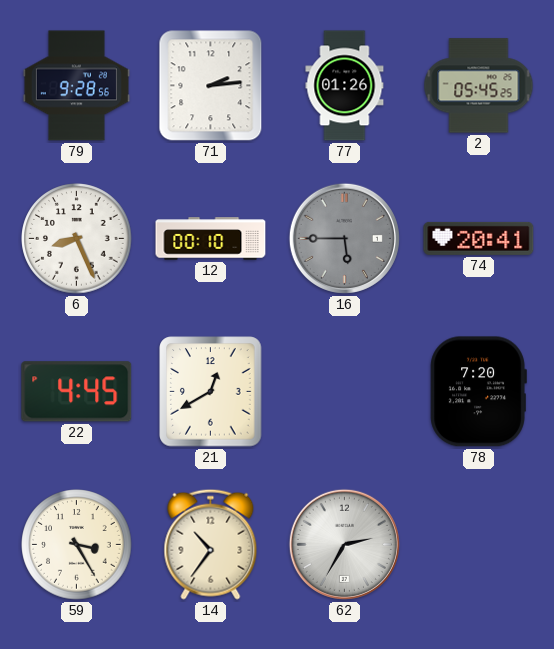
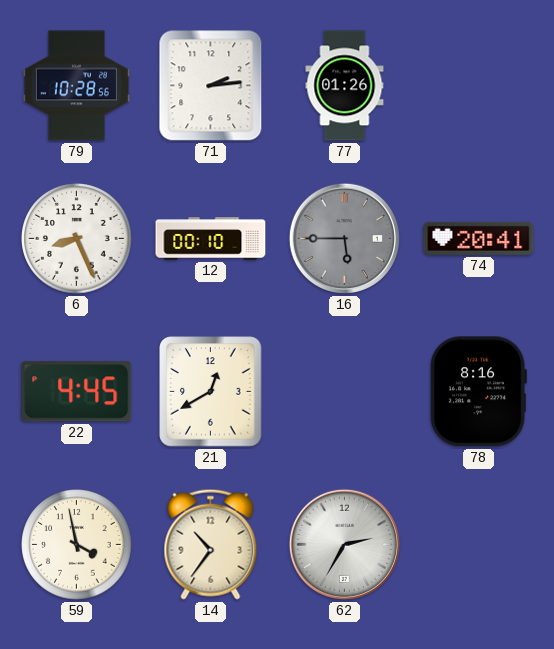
79: 9:28 -> 10:28 (76, 86)
2: 05:45 -> none (479, 86)
78: 7:20 -> 8:16 (478, 392)
59: 3:25 -> 3:58 (77, 545)
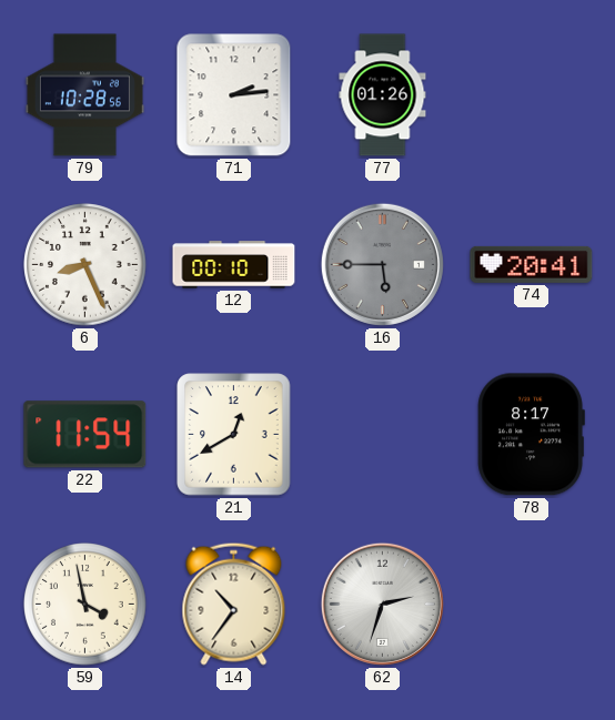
22: 4:45 -> 11:54 (85, 435)
78: 8:16 -> 8:17 (531, 435)
62: 2:35 -> 2:33 (382, 604)
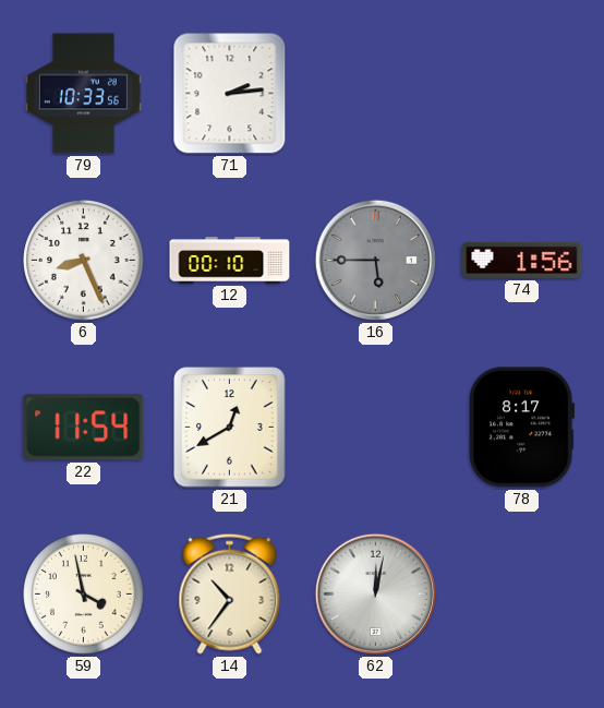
79: 10:28 -> 10:33 (83, 94)
77: 01:26 -> none (383, 95)
74: 20:41 -> 1:56 (522, 260)
62: 2:33 -> 12:02 (375, 593)
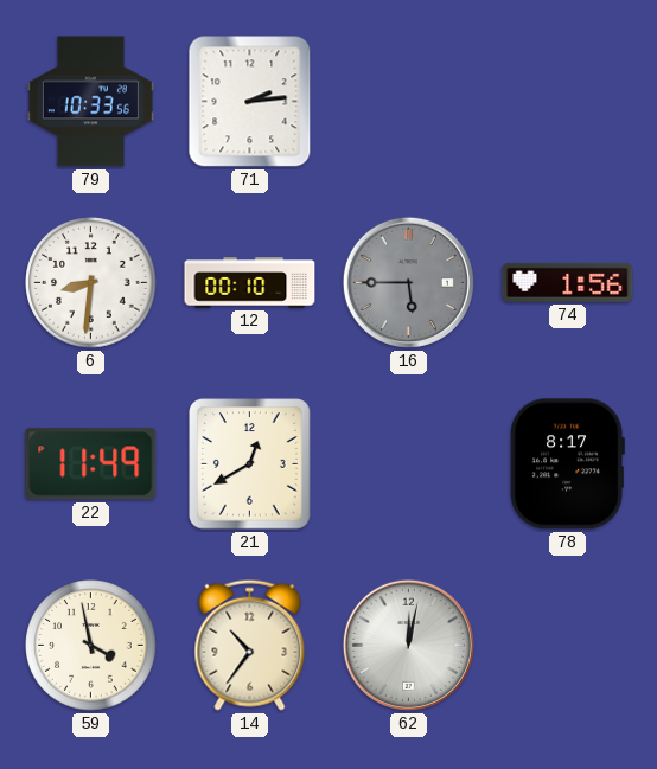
6: 8:26 -> 8:31 (91, 283)
22: 11:54 -> 11:49 (91, 464)
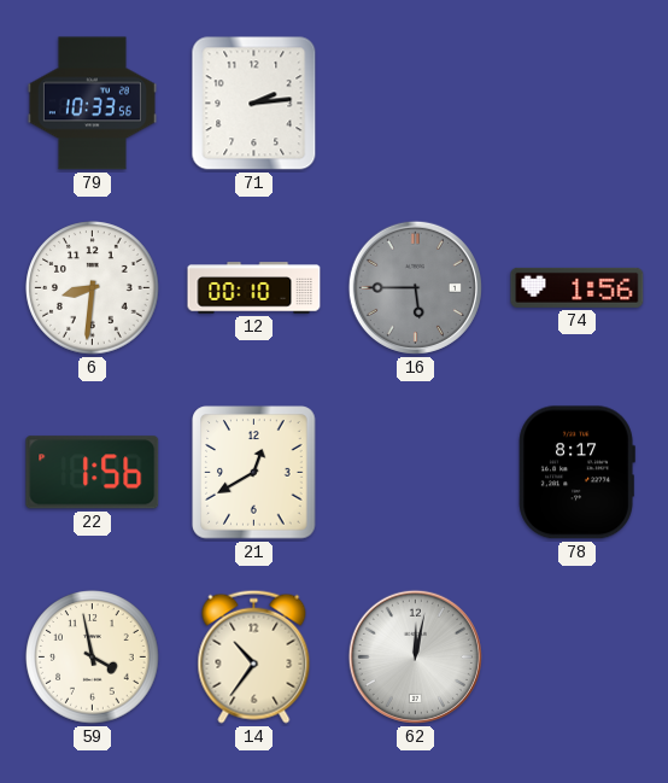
22: 11:49 -> 1:56 (93, 473)
